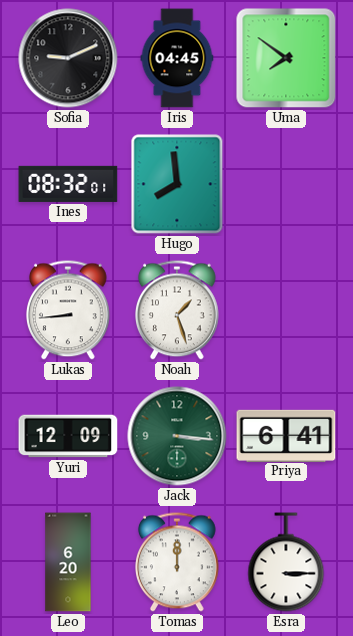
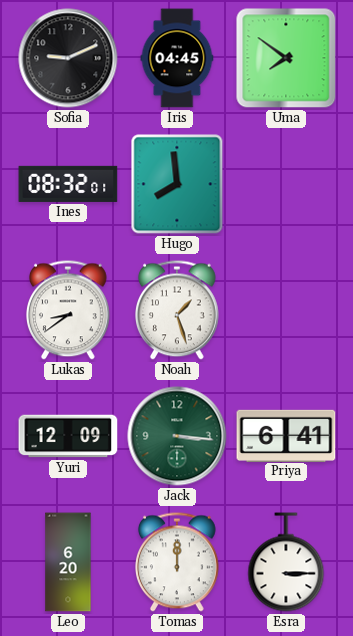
Lukas: 8:44 -> 8:39 (69, 310)
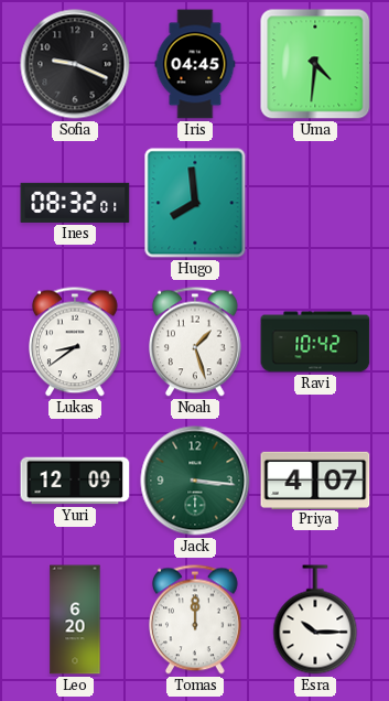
Sofia: 9:11 -> 9:19 (75, 64)
Uma: 7:51 -> 4:31 (315, 64)
Ravi: none -> 10:42 (315, 342)
Priya: 6:41 -> 4:07 (315, 479)
Esra: 3:15 -> 10:15 (315, 619)
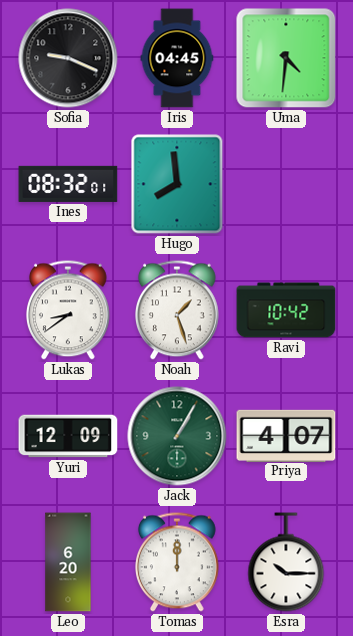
Jack: 3:16 -> 1:05 (177, 436)
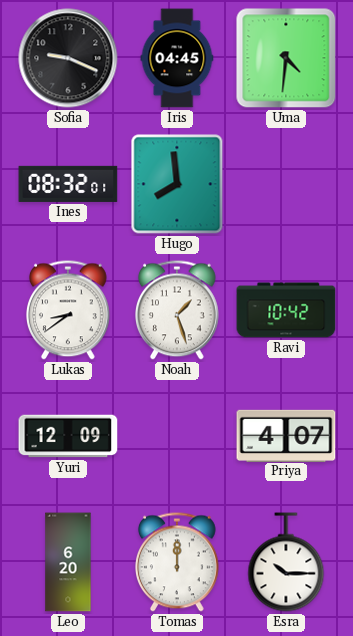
Jack: 1:05 -> none (177, 436)
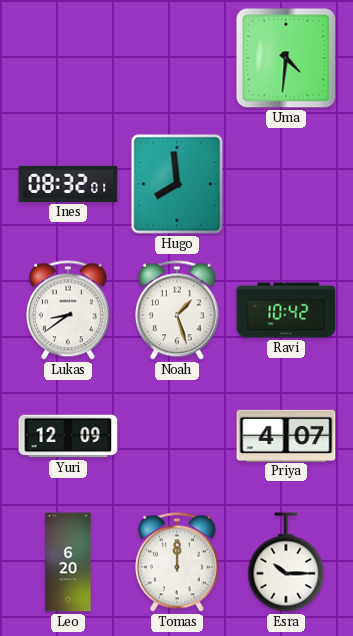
Sofia: 9:19 -> none (68, 58)
Iris: 04:45 -> none (177, 58)
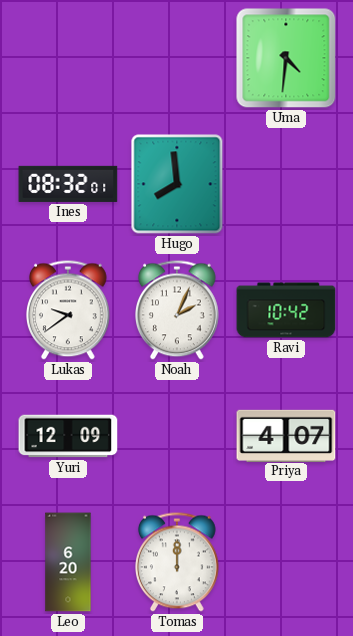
Lukas: 8:39 -> 9:39 (69, 310)
Noah: 1:27 -> 2:04 (178, 310)
Esra: 10:15 -> none (286, 562)
